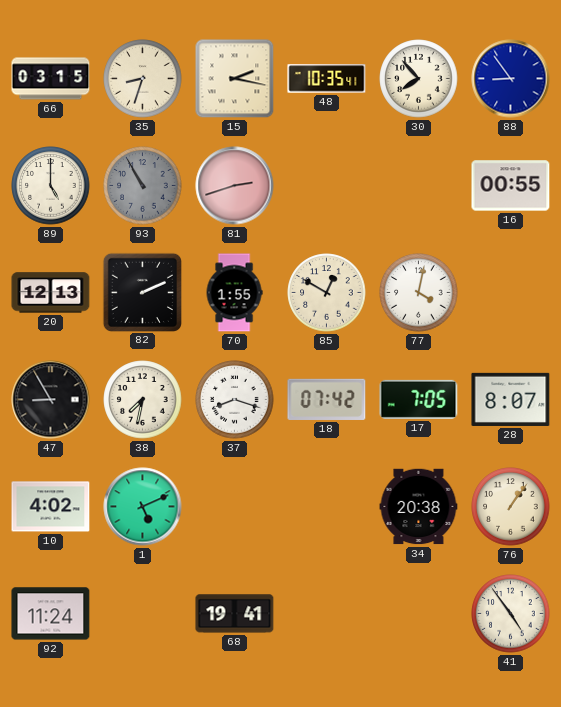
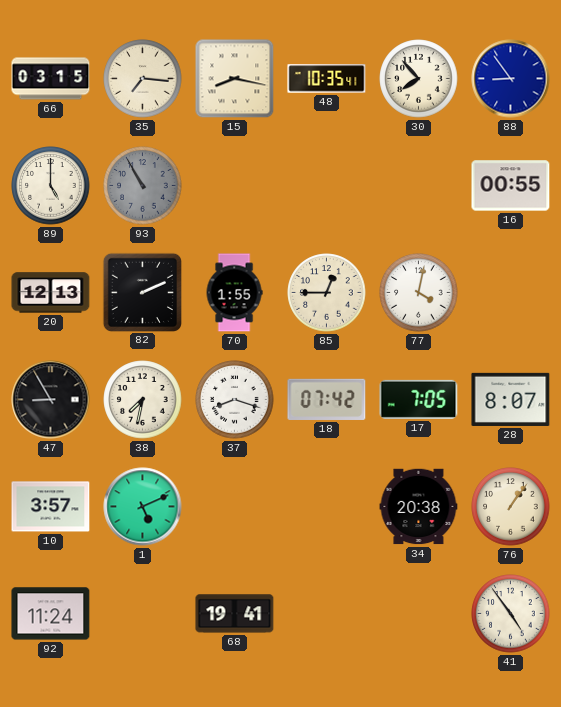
35: 8:33 -> 7:16 (143, 79)
15: 2:17 -> 8:17 (235, 79)
81: 2:42 -> none (235, 186)
85: 12:50 -> 12:45 (327, 293)
10: 4:02 -> 3:57 (51, 507)
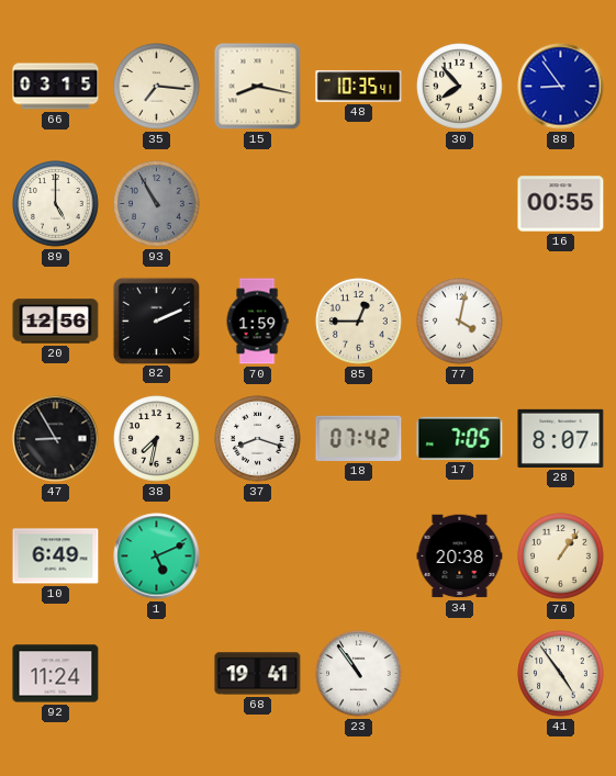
20: 12:13 -> 12:56 (56, 322)
70: 1:55 -> 1:59 (257, 322)
10: 3:57 -> 6:49 (56, 556)
23: none -> 10:54 (359, 674)
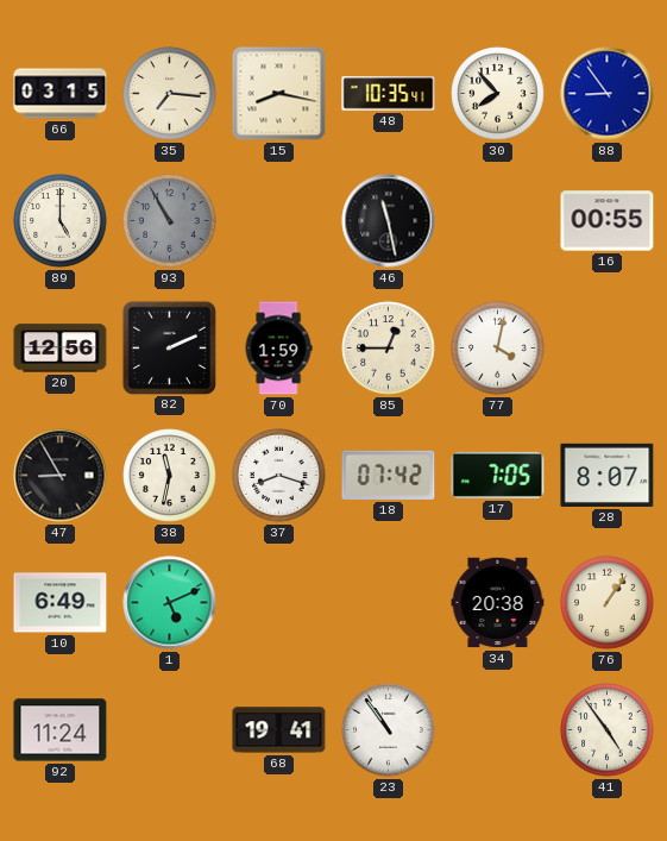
46: none -> 11:28 (389, 221)
38: 7:32 -> 11:32 (170, 476)
